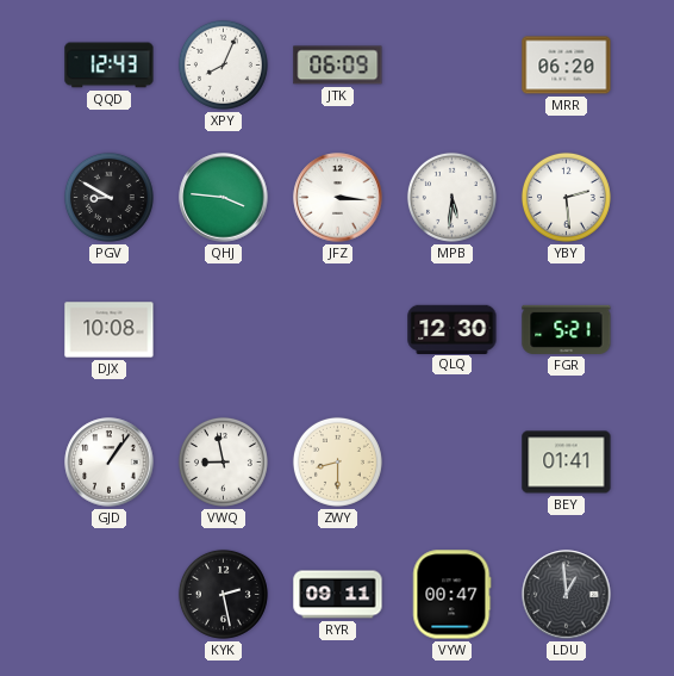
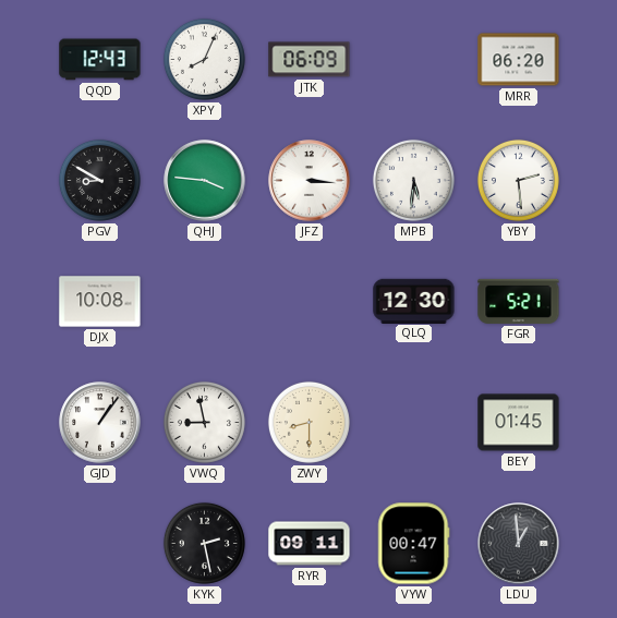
BEY: 01:41 -> 01:45 (519, 423)
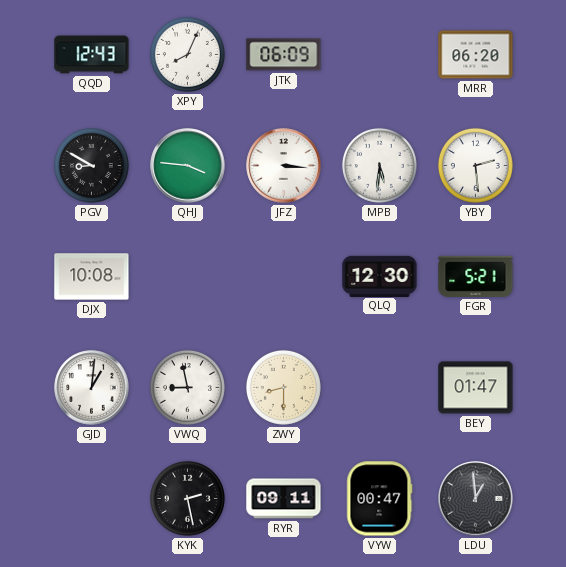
GJD: 1:06 -> 1:01 (92, 388)
BEY: 01:45 -> 01:47 (476, 388)
